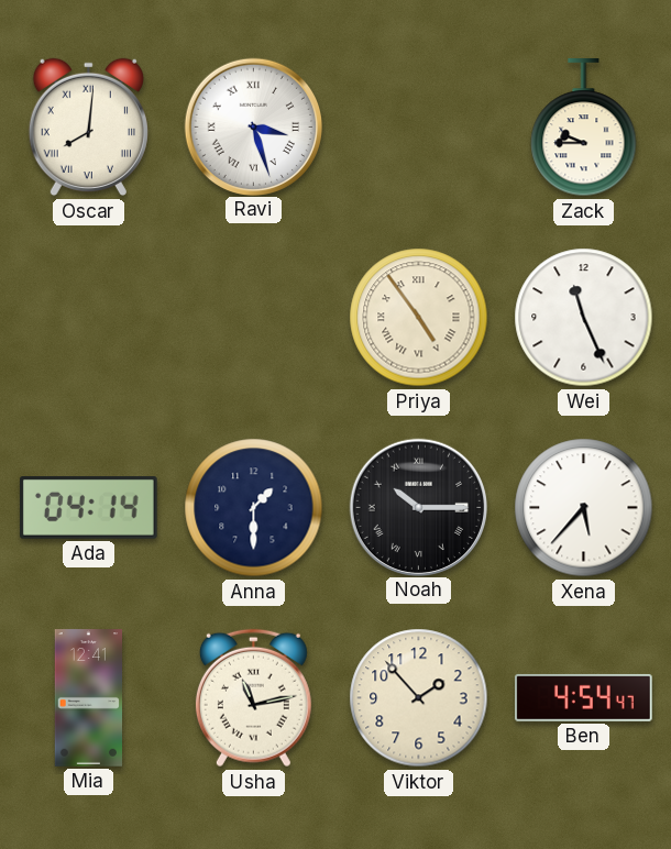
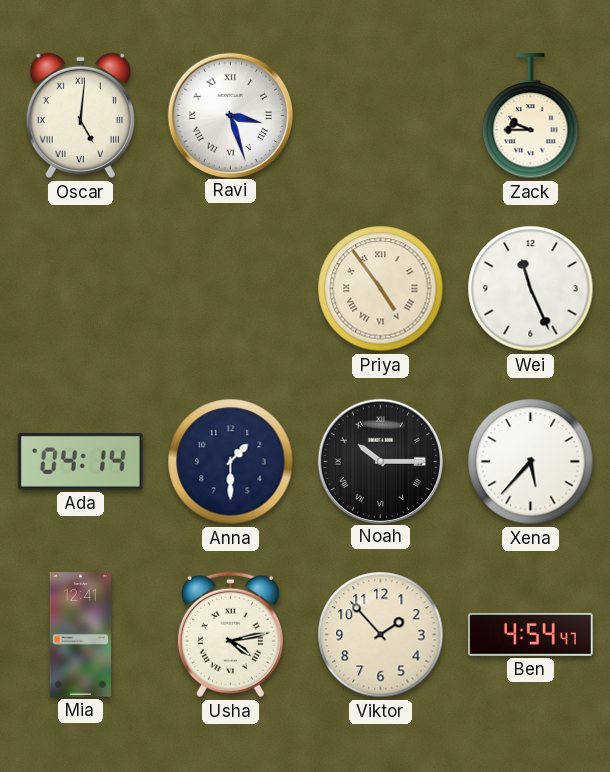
Oscar: 8:01 -> 5:01 (80, 116)
Usha: 11:13 -> 4:13 (230, 635)
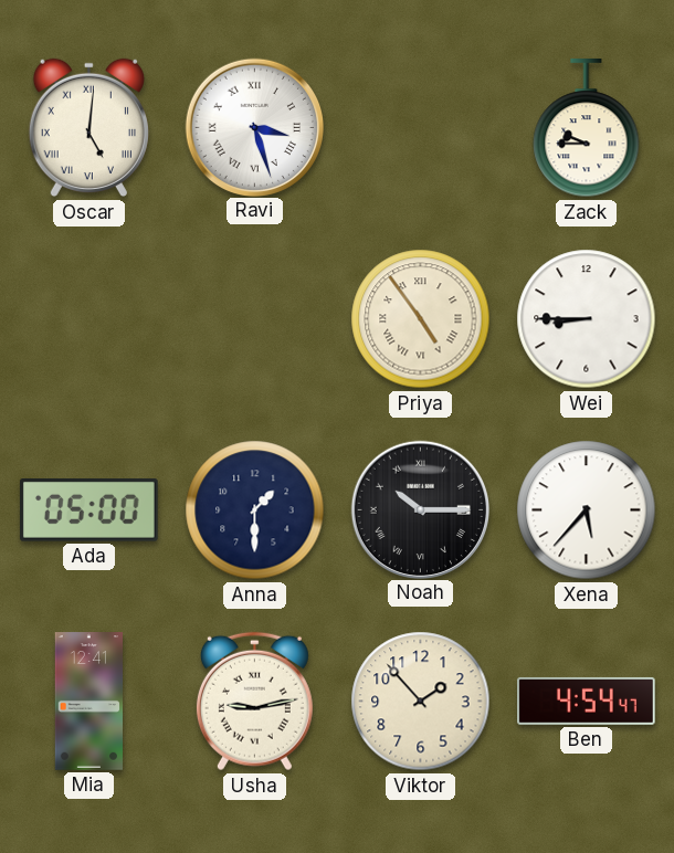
Wei: 11:26 -> 8:45 (587, 319)
Ada: 04:14 -> 05:00 (88, 510)
Usha: 4:13 -> 9:13 (254, 702)
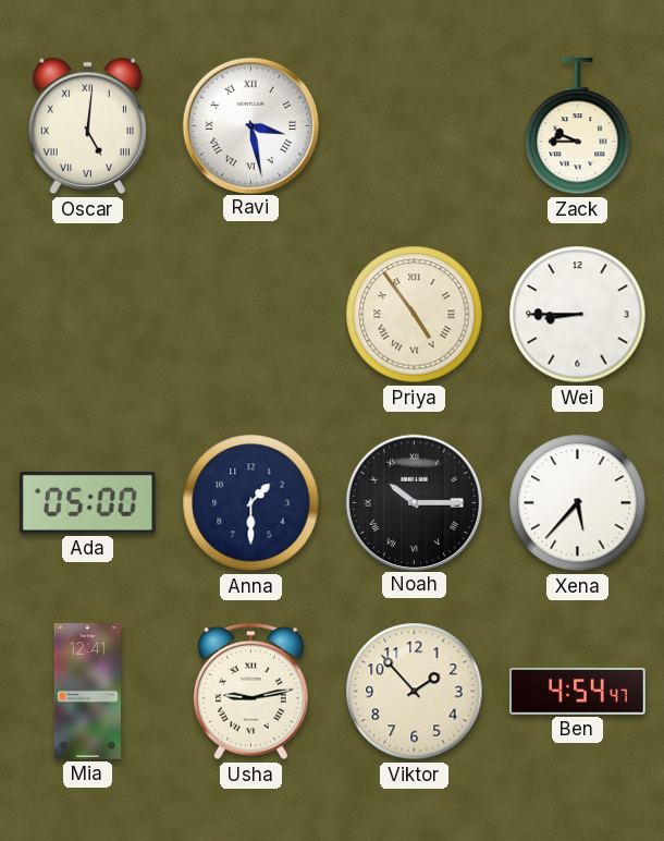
Ravi: 3:27 -> 3:28 (250, 125)
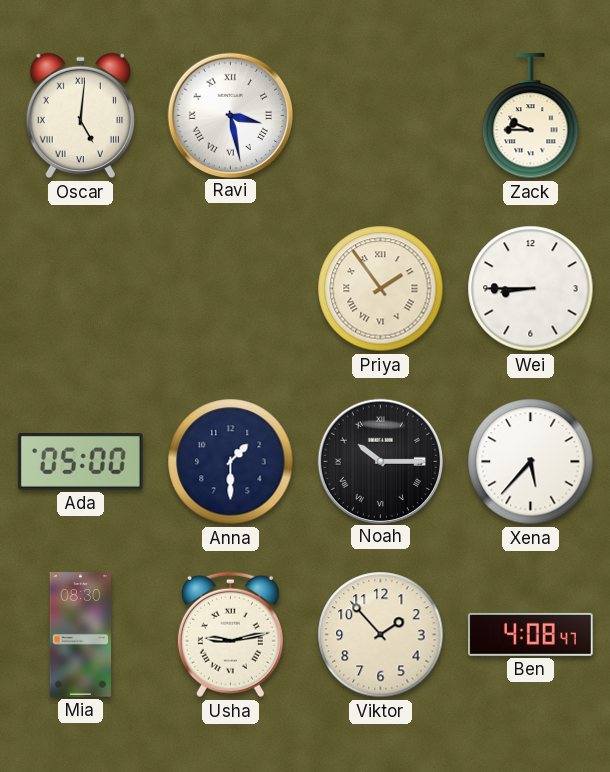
Priya: 4:54 -> 1:54 (381, 289)
Mia: 12:41 -> 08:30 (81, 635)
Ben: 4:54 -> 4:08 (531, 634)
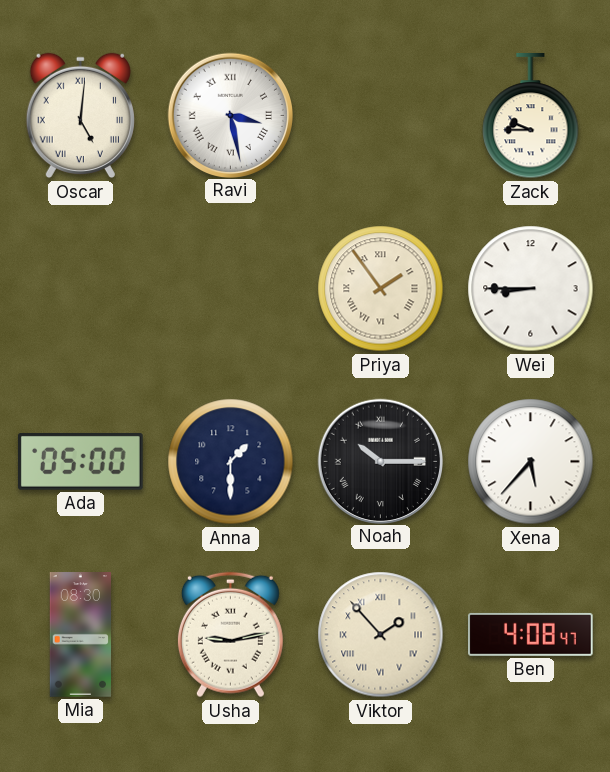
Viktor numerals: Arabic -> Roman (381, 635)
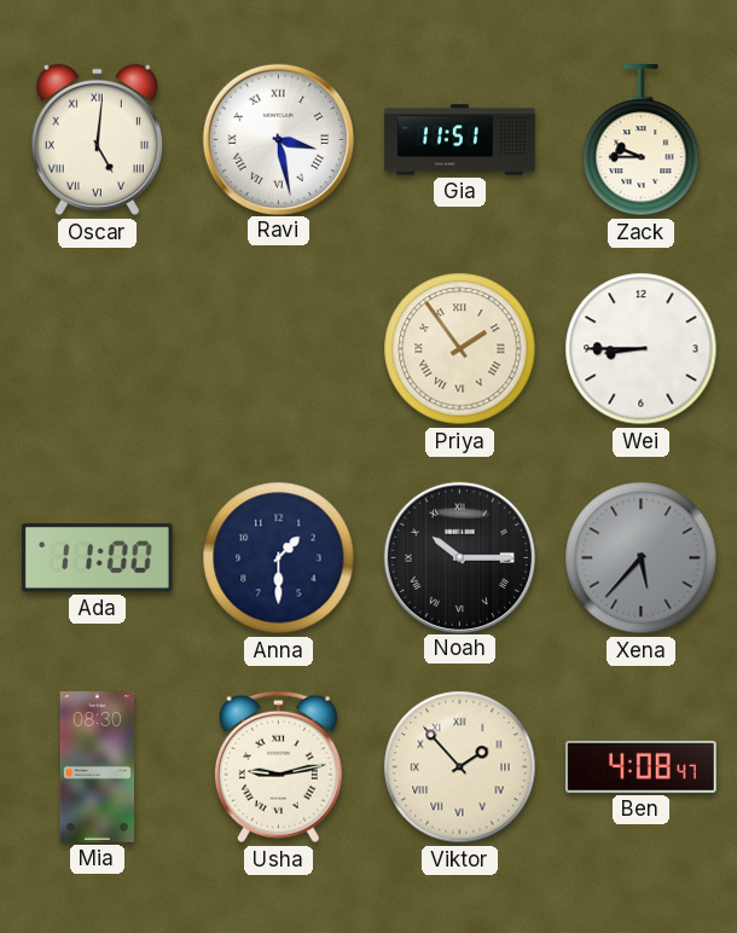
Gia: none -> 11:51 (460, 140)
Ada: 05:00 -> 11:00 (97, 558)
Xena dial: white -> grey (642, 558)
